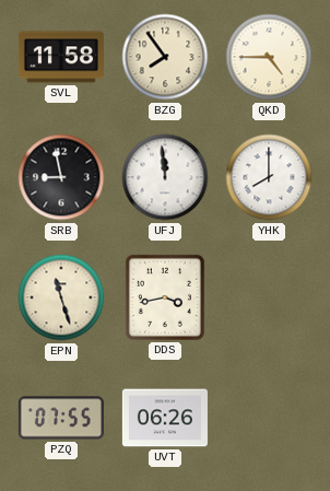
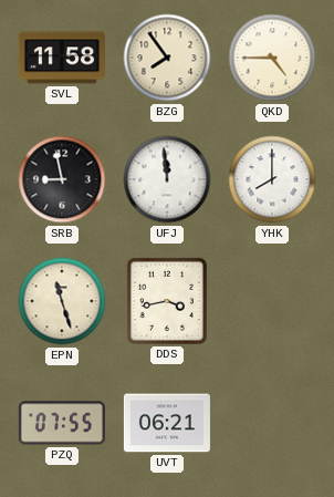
UVT: 06:26 -> 06:21 (167, 423)
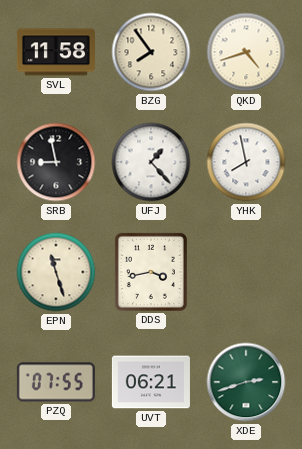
QKD: 4:45 -> 4:42 (246, 52)
UFJ: 11:59 -> 1:23 (151, 162)
YHK: 8:00 -> 7:58 (246, 162)
XDE: none -> 2:42 (246, 382)
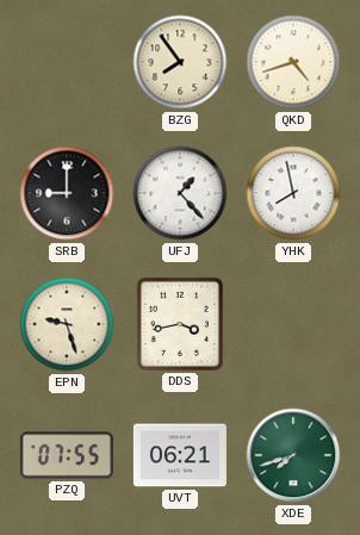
SVL: 11:58 -> none (56, 52)
SRB: 8:58 -> 9:00 (67, 193)
EPN: 11:27 -> 9:27 (67, 324)
XDE: 2:42 -> 7:42 (293, 455)
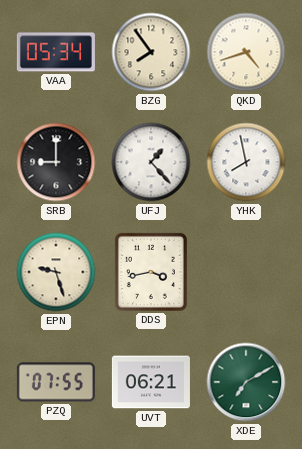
VAA: none -> 05:34 (56, 52)
XDE: 7:42 -> 7:10 (246, 382)
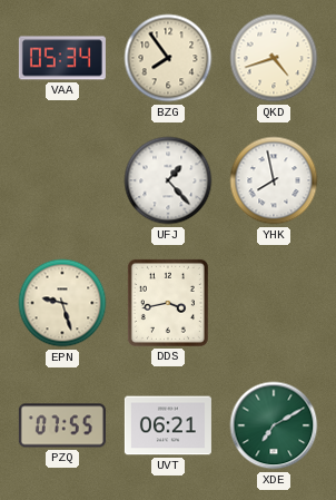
SRB: 9:00 -> none (56, 162)
